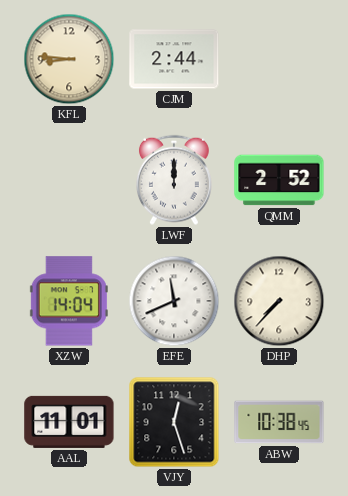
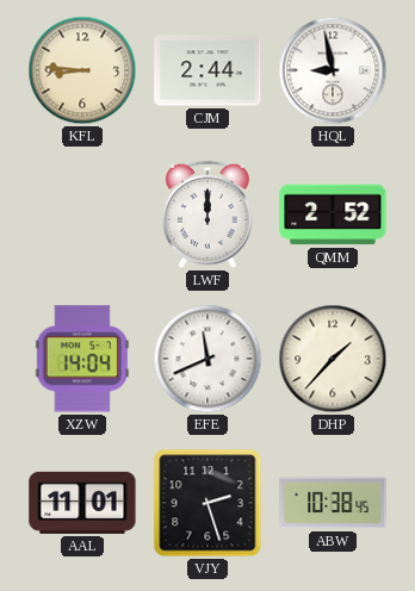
HQL: none -> 8:58 (333, 70)
DHP: 7:37 -> 1:37 (333, 359)
VJY: 12:27 -> 2:27 (207, 503)
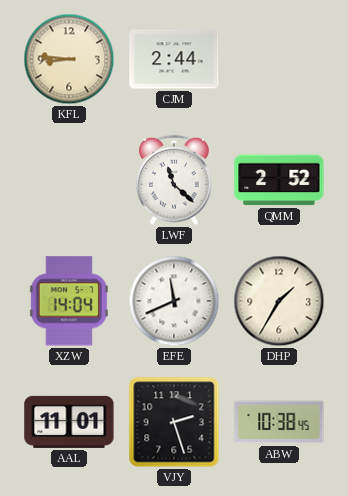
HQL: 8:58 -> none (333, 70)
LWF: 12:00 -> 11:22 (174, 180)
DHP: 1:37 -> 1:35 (279, 301)
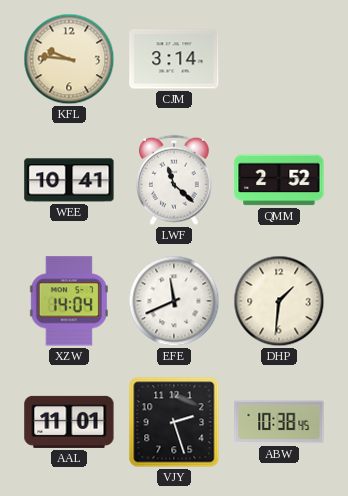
KFL: 8:46 -> 9:46 (69, 59)
CJM: 2:44 -> 3:14 (174, 59)
WEE: none -> 10:41 (69, 180)
DHP: 1:35 -> 1:31 (279, 301)
